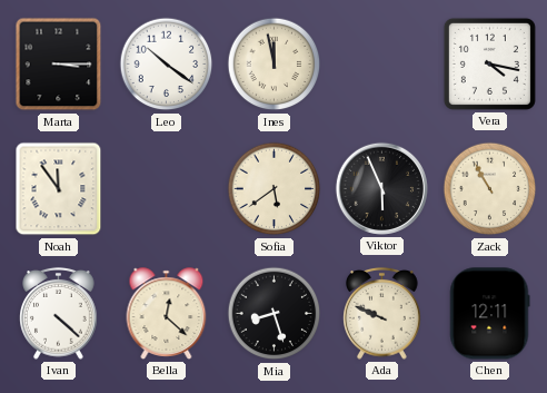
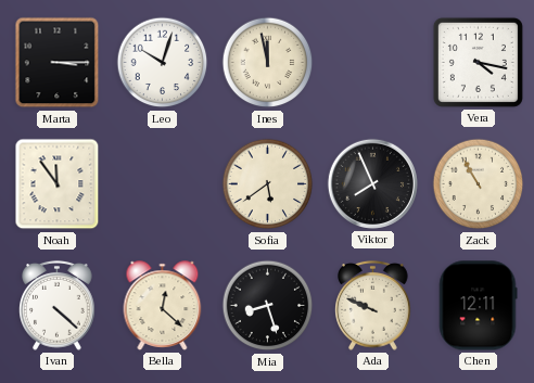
Leo: 10:21 -> 10:03 (163, 63)
Viktor: 5:56 -> 7:56 (372, 183)
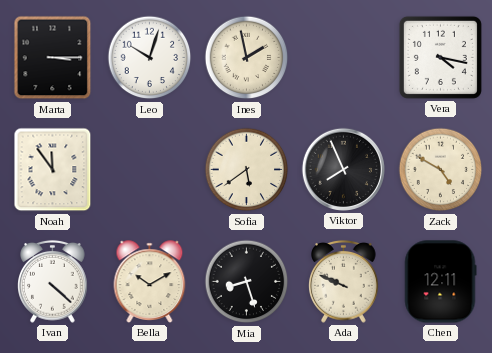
Ines: 11:58 -> 1:58 (247, 58)
Zack: 10:55 -> 4:50 (441, 170)
Bella: 12:22 -> 10:10 (150, 282)
